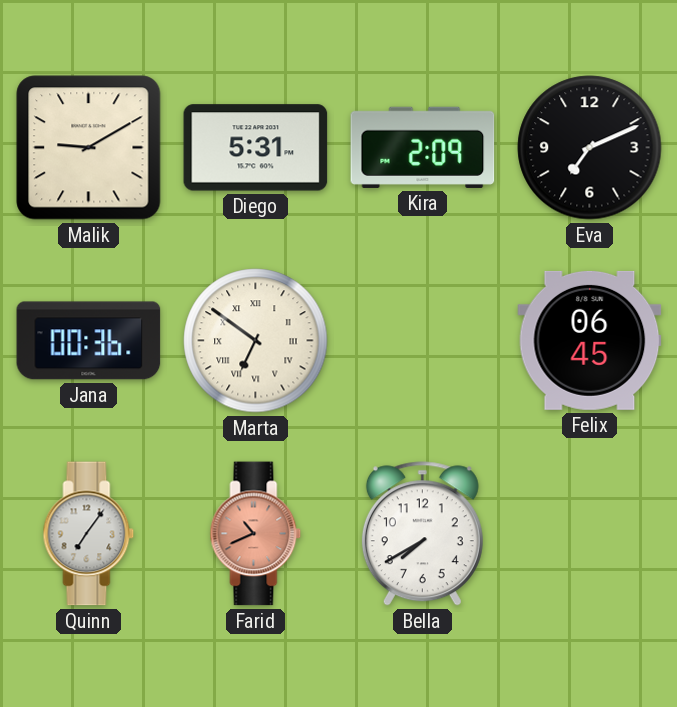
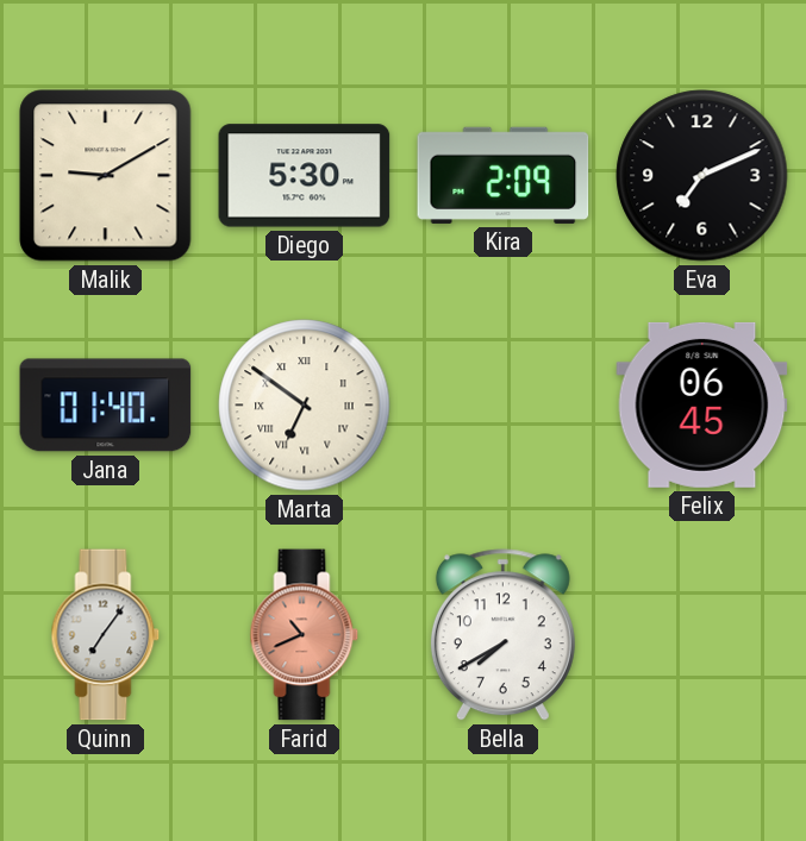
Diego: 5:31 -> 5:30 (305, 176)
Jana: 00:36 -> 01:40 (106, 406)
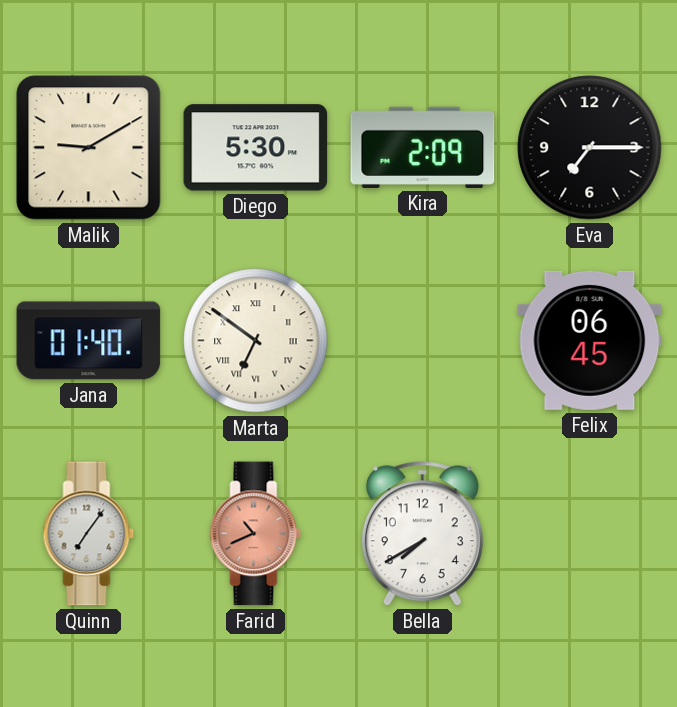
Eva: 7:11 -> 7:15 (590, 148)
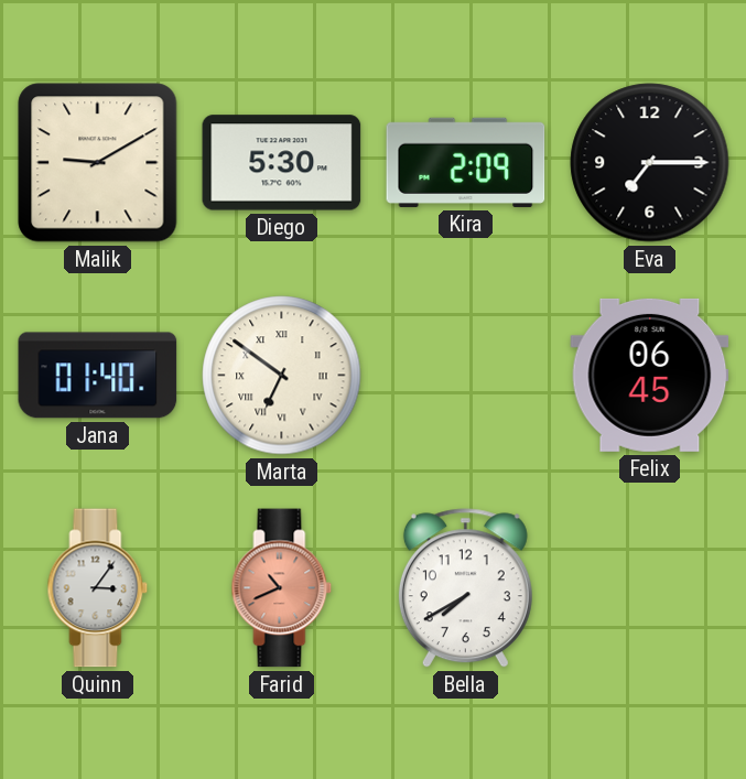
Quinn: 7:06 -> 3:06 (98, 588)
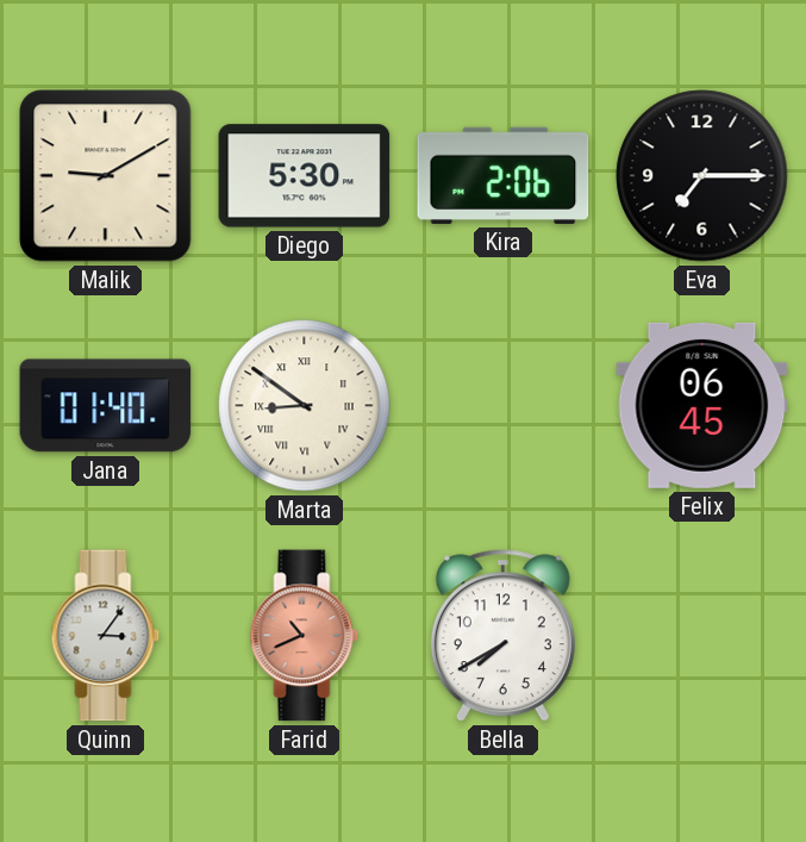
Kira: 2:09 -> 2:06 (504, 175)
Marta: 6:51 -> 8:51 (305, 406)
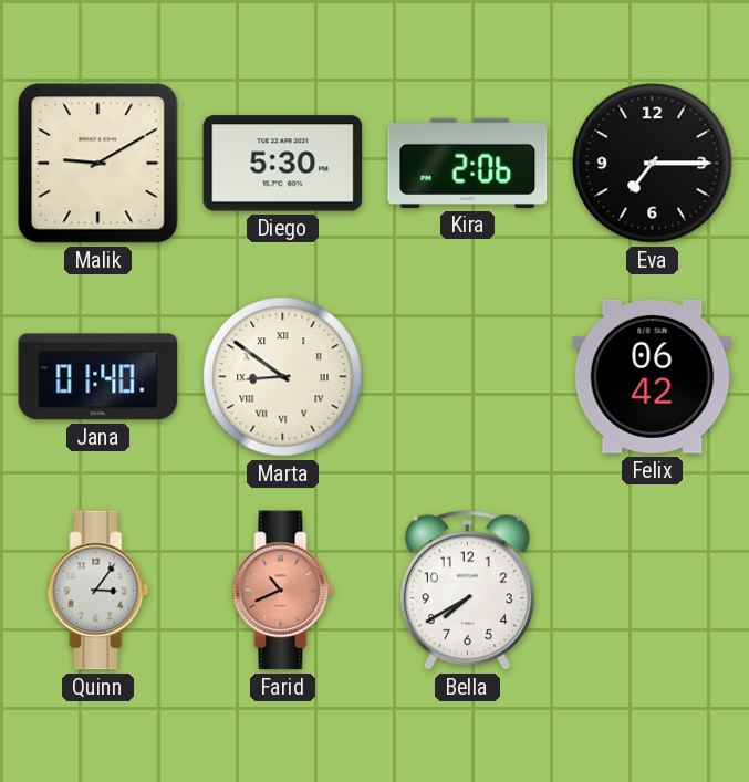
Felix: 06:45 -> 06:42 (653, 376)
